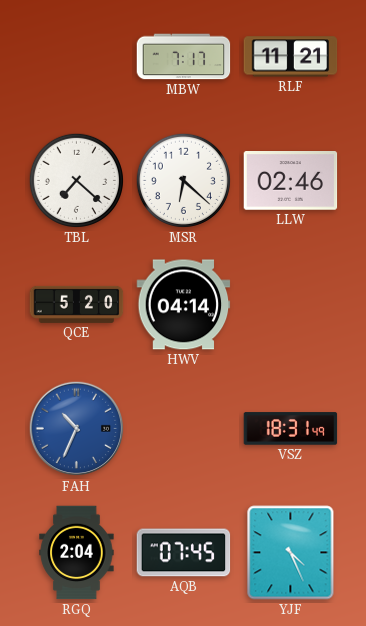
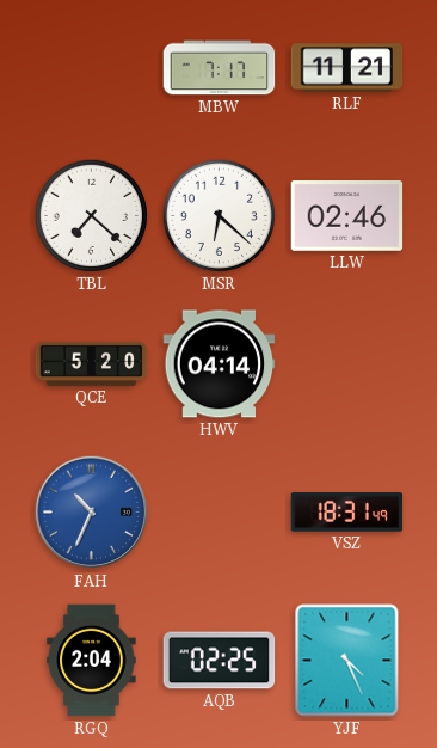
AQB: 07:45 -> 02:25 (220, 661)
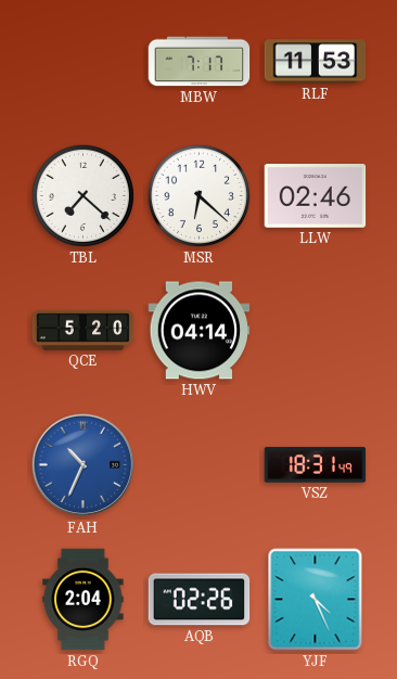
RLF: 11:21 -> 11:53 (316, 62)
AQB: 02:25 -> 02:26 (200, 600)
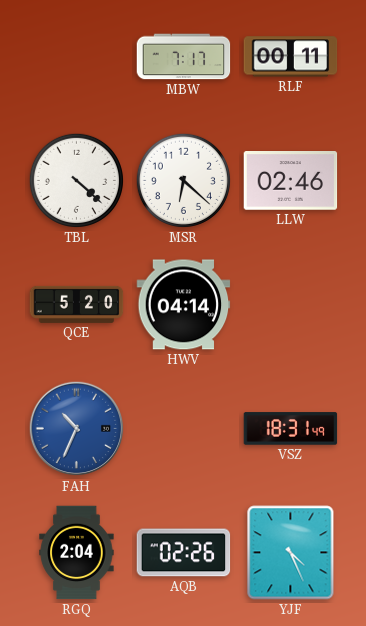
RLF: 11:53 -> 00:11 (291, 57)
TBL: 7:22 -> 4:22 (76, 180)
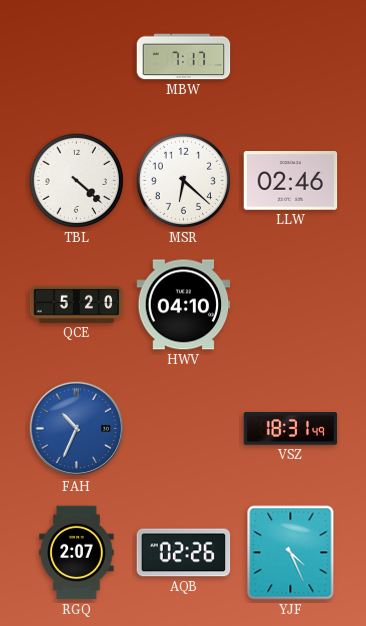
RLF: 00:11 -> none (291, 57)
HWV: 04:14 -> 04:10 (184, 305)
RGQ: 2:04 -> 2:07 (77, 553)
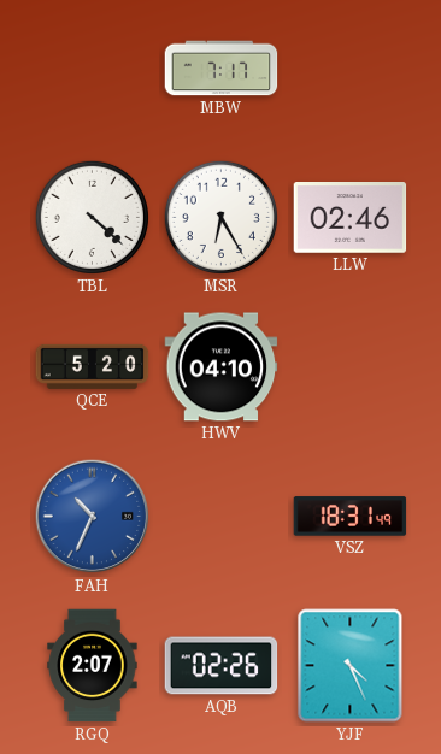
MSR: 6:22 -> 6:25 (220, 217)
